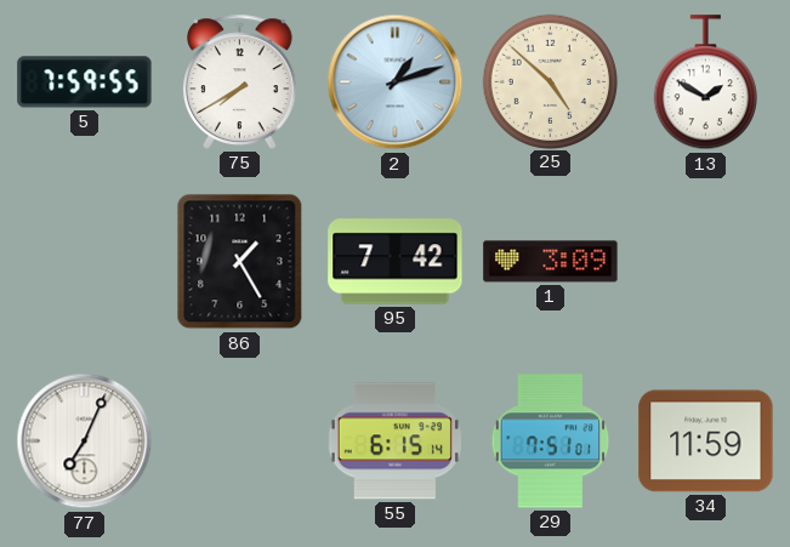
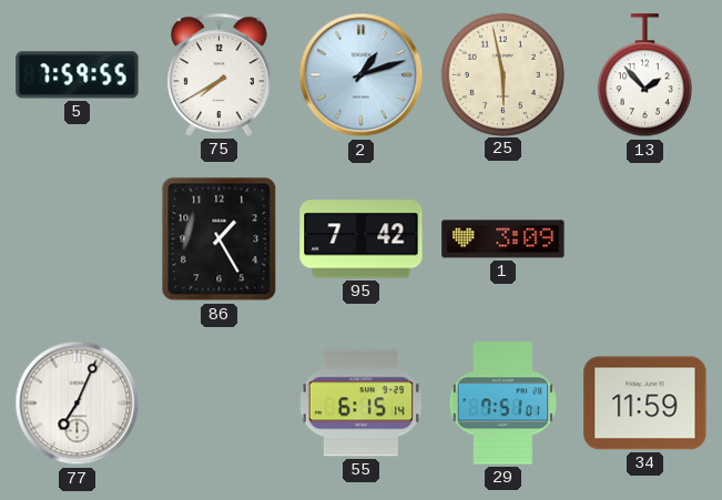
25: 4:52 -> 5:58 (502, 74)
13: 1:50 -> 1:53 (644, 75)
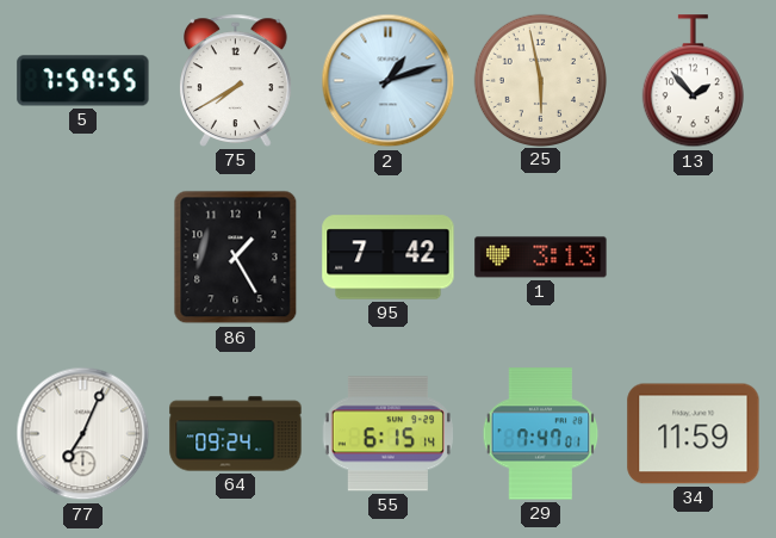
1: 3:09 -> 3:13 (541, 258)
64: none -> 09:24 (236, 434)
29: 7:51 -> 7:47 (541, 434)
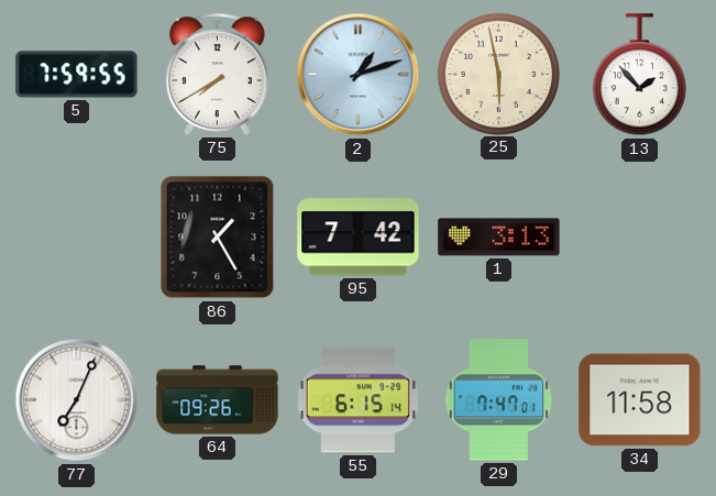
64: 09:24 -> 09:26 (218, 400)
34: 11:59 -> 11:58 (640, 400)
